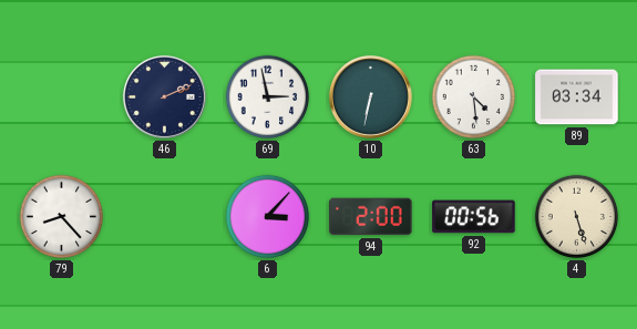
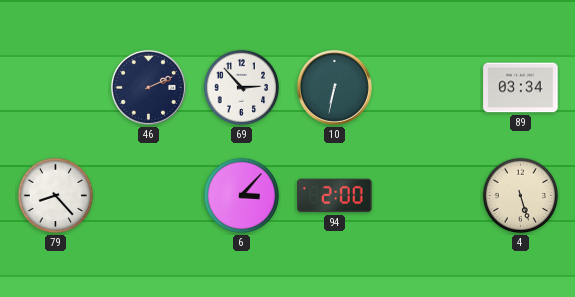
69: 2:58 -> 2:53 (242, 88)
63: 4:29 -> none (474, 97)
92: 00:56 -> none (474, 217)
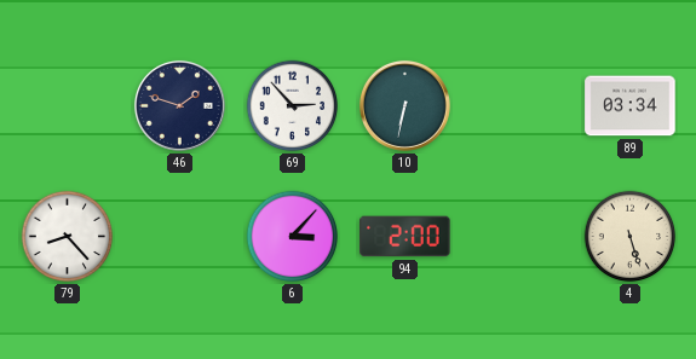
46: 2:11 -> 1:48 (179, 105)
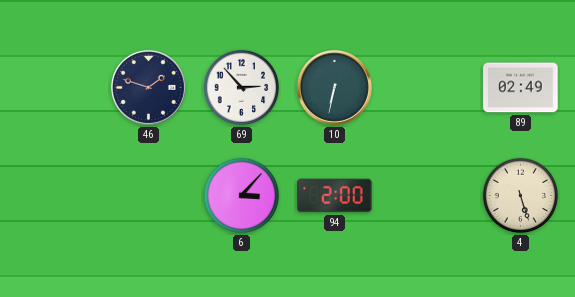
89: 03:34 -> 02:49 (521, 88)
79: 8:23 -> none (68, 237)
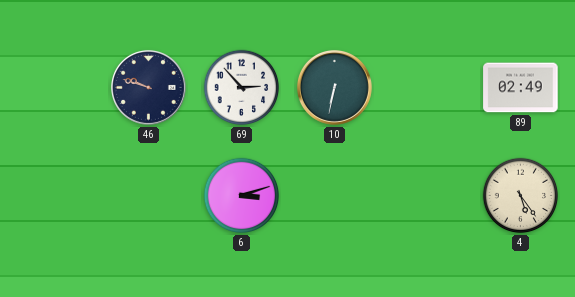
46: 1:48 -> 9:48 (148, 87)
6: 3:07 -> 3:12 (242, 196)
94: 2:00 -> none (335, 196)
4: 5:27 -> 5:24 (521, 196)
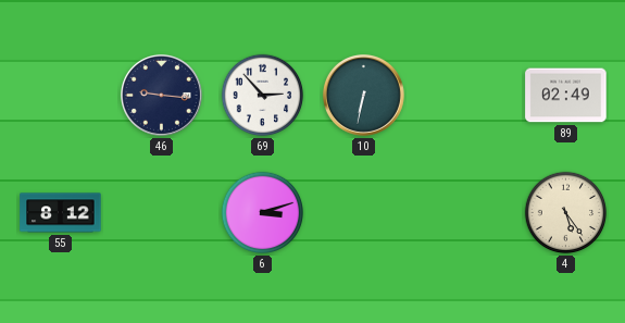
46: 9:48 -> 9:16 (161, 95)
55: none -> 8:12 (61, 213)
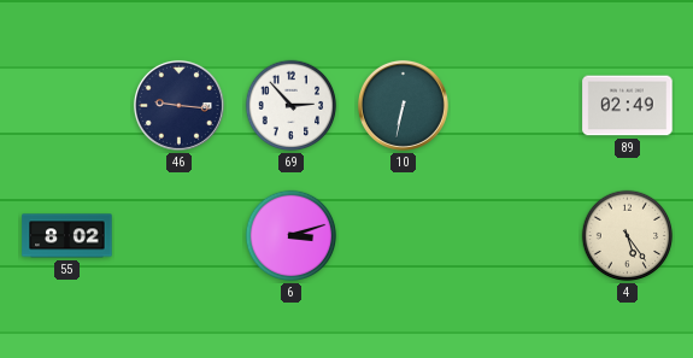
55: 8:12 -> 8:02 (67, 236)
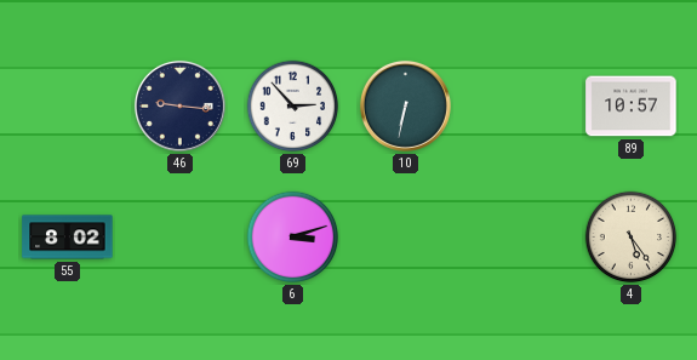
89: 02:49 -> 10:57 (632, 107)
